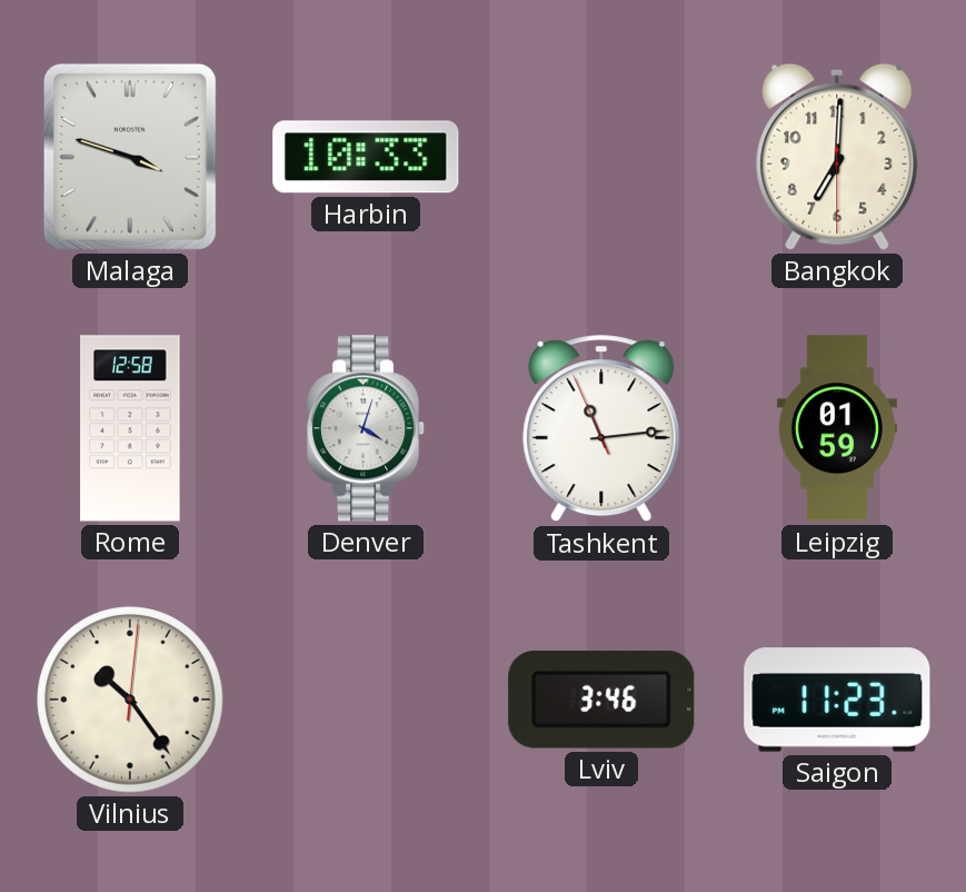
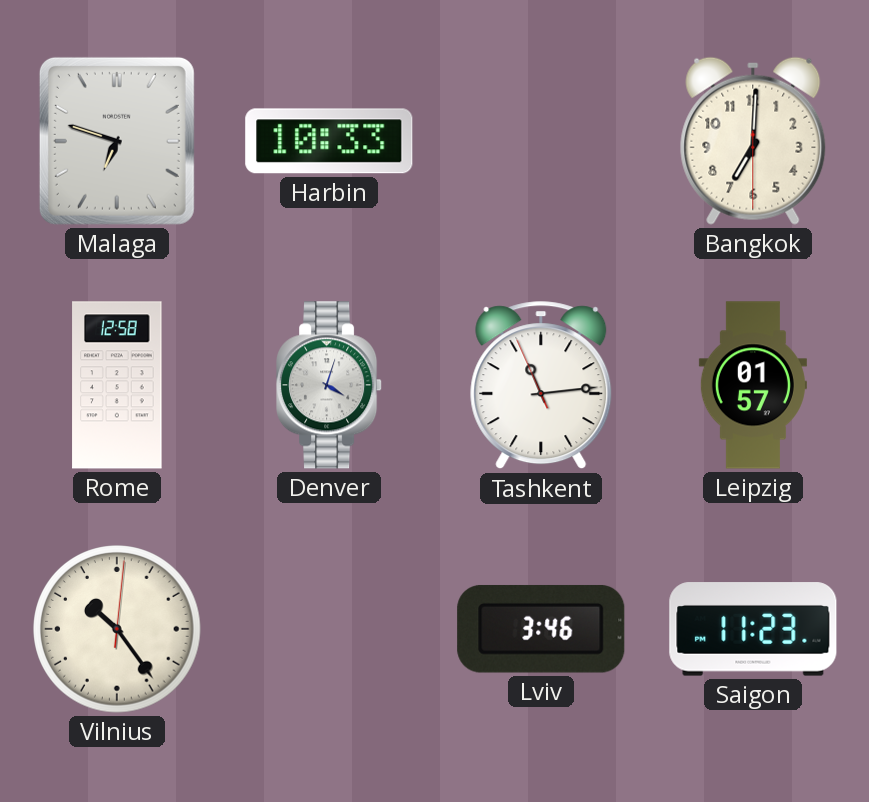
Malaga: 3:48 -> 6:48 (117, 141)
Leipzig: 01:59 -> 01:57 (753, 385)
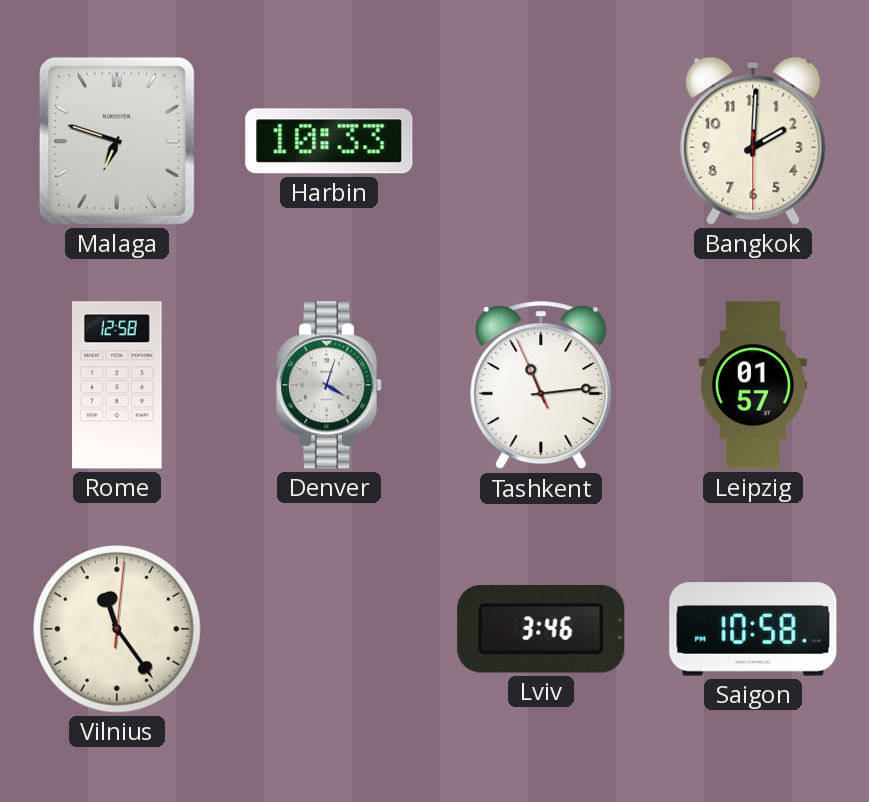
Bangkok: 7:00 -> 2:00 (753, 141)
Vilnius: 10:24 -> 11:24 (117, 629)
Saigon: 11:23 -> 10:58 (753, 629)
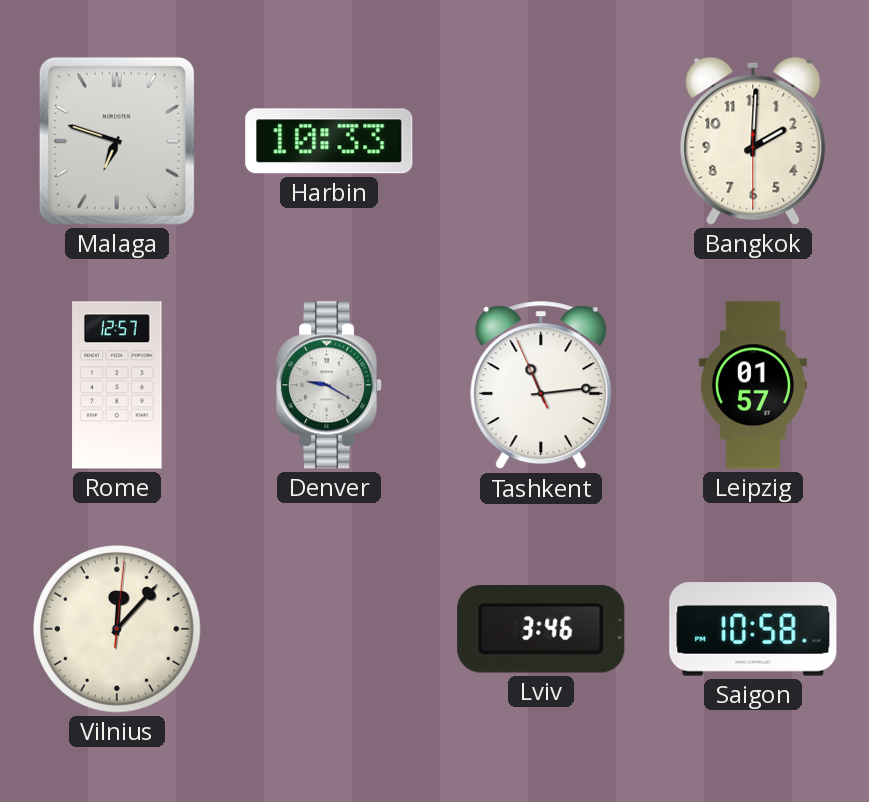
Rome: 12:58 -> 12:57 (117, 385)
Denver: 4:03 -> 9:20 (330, 385)
Vilnius: 11:24 -> 12:07 (117, 629)
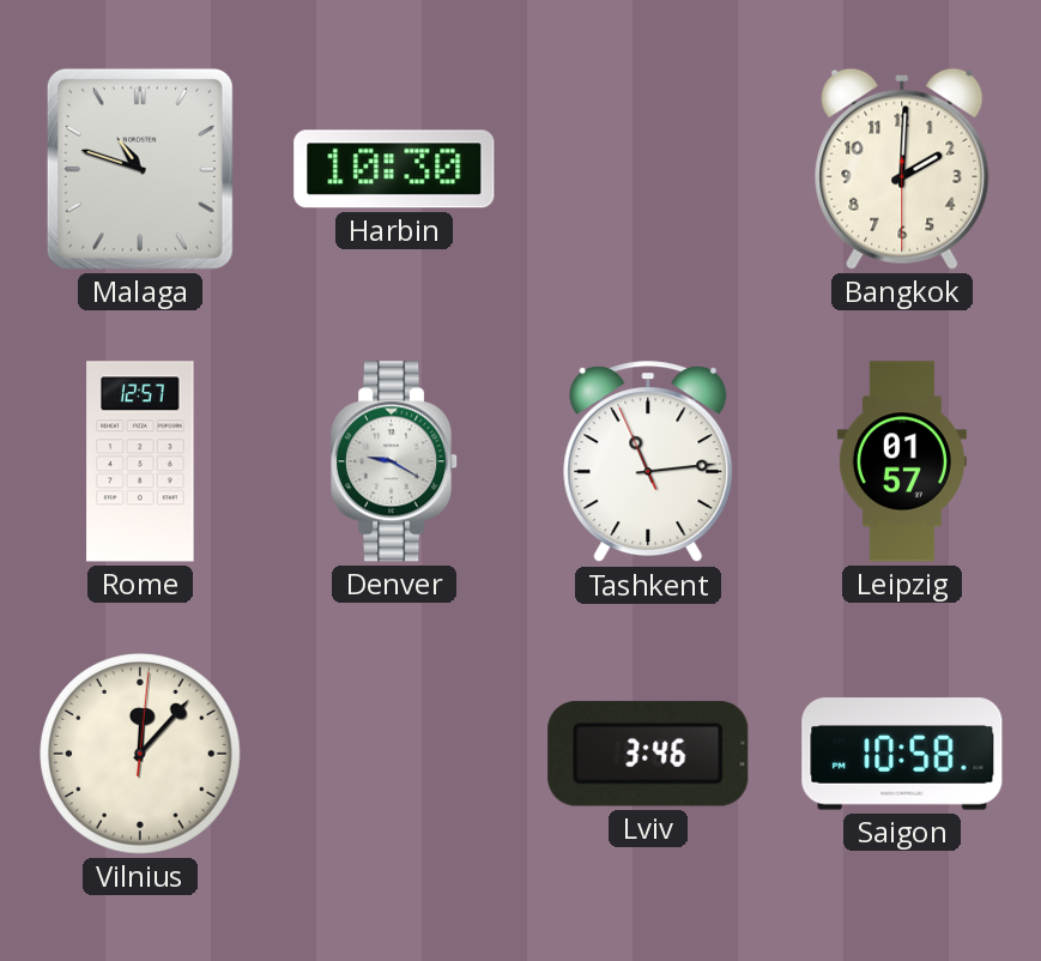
Malaga: 6:48 -> 10:48 (140, 169)
Harbin: 10:33 -> 10:30 (394, 169)
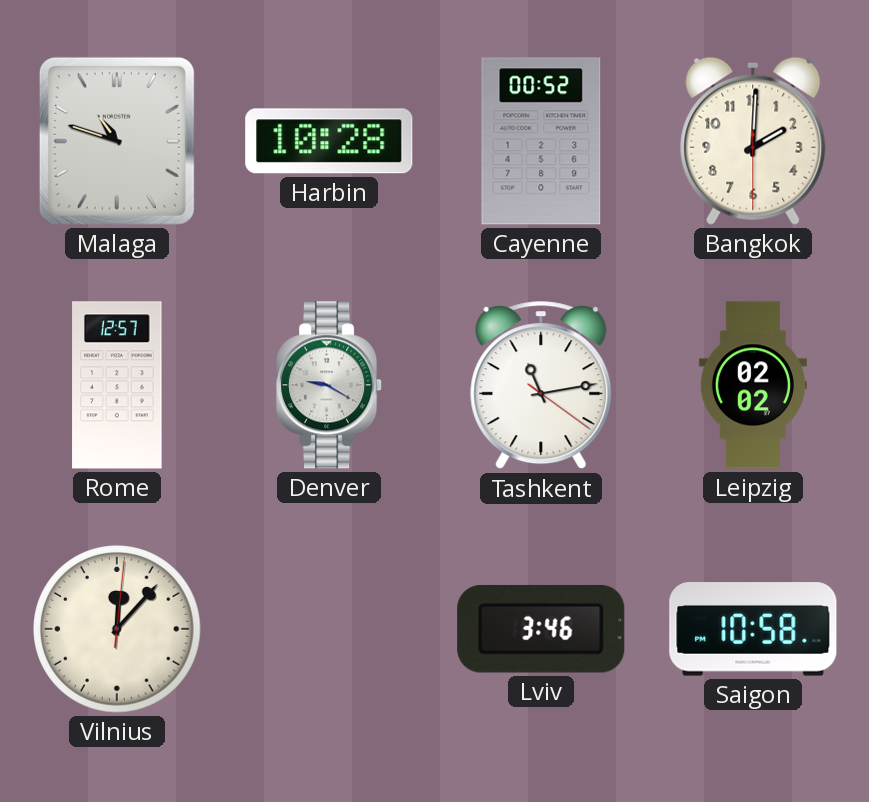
Harbin: 10:30 -> 10:28 (329, 141)
Cayenne: none -> 00:52 (541, 141)
Tashkent: 11:13:56 -> 11:13:21 (541, 386)
Leipzig: 01:57 -> 02:02 (753, 385)
